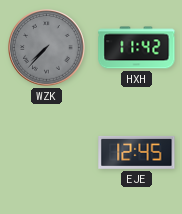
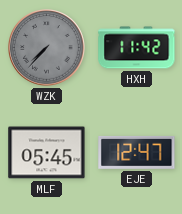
MLF: none -> 05:45 (47, 153)
EJE: 12:45 -> 12:47 (137, 152)
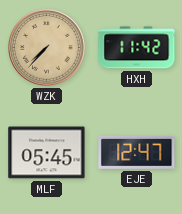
WZK dial: grey -> champagne (47, 48)
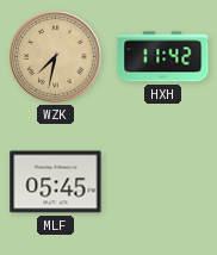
WZK: 7:37 -> 7:32 (56, 57)
EJE: 12:47 -> none (137, 152)
